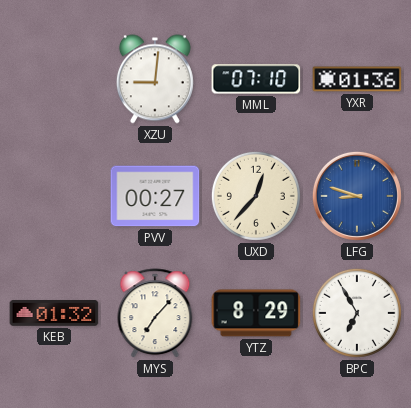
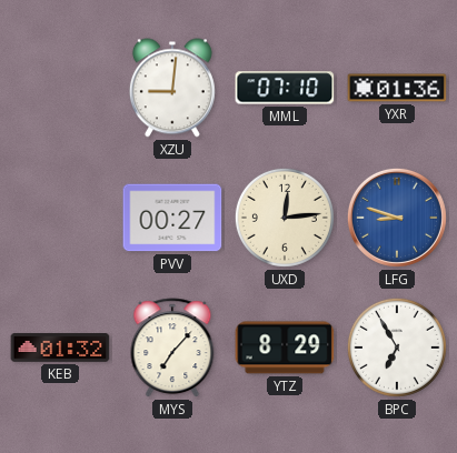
UXD: 12:37 -> 12:14 (285, 218)
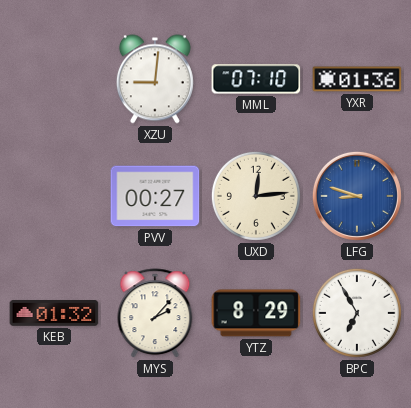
MYS: 7:07 -> 2:07 (155, 314)
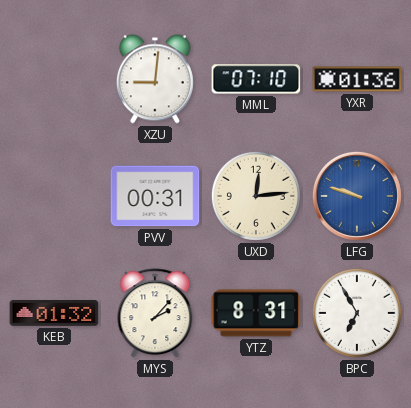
PVV: 00:27 -> 00:31 (155, 196)
LFG: 8:48 -> 9:48 (357, 196)
YTZ: 8:29 -> 8:31 (256, 313)
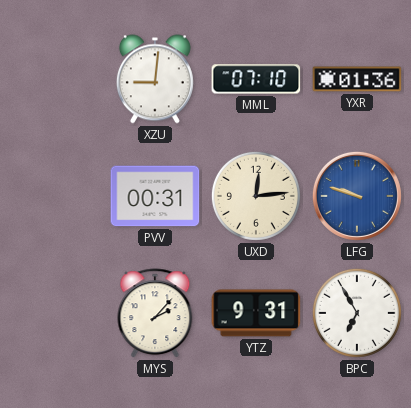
KEB: 01:32 -> none (54, 314)
YTZ: 8:31 -> 9:31 (256, 313)
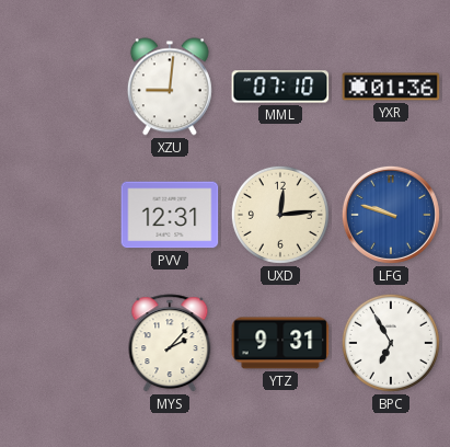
PVV: 00:31 -> 12:31 (170, 215)
